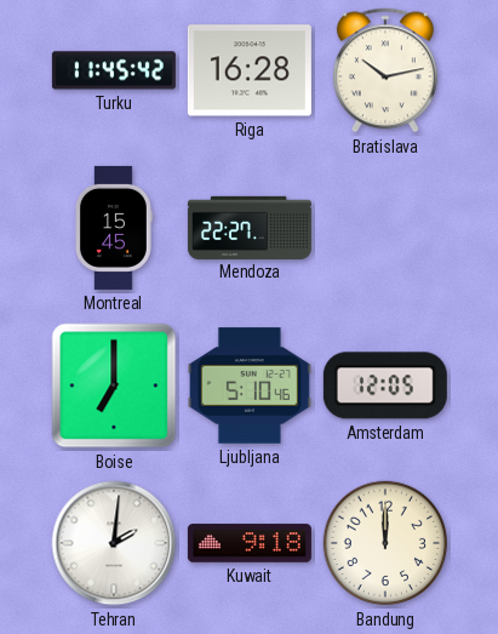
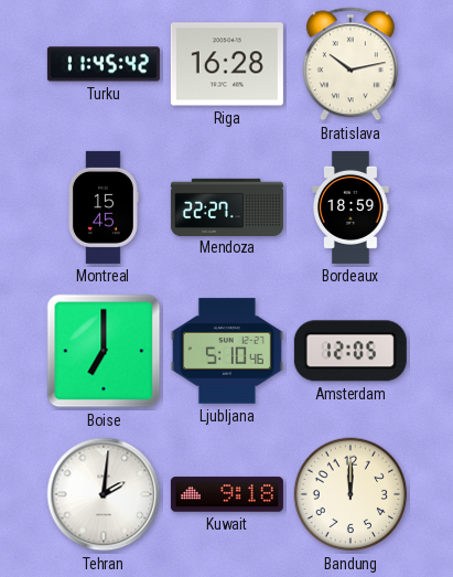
Bordeaux: none -> 18:59 (350, 207)
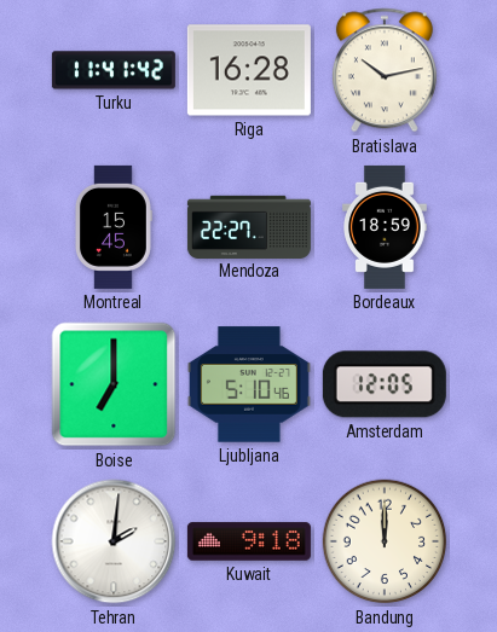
Turku: 11:45 -> 11:41 (114, 70)
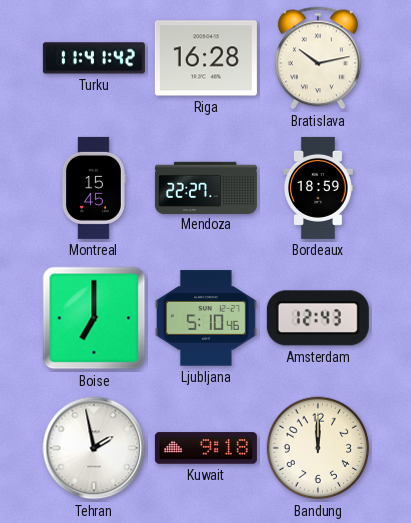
Amsterdam: 12:05 -> 12:43 (318, 318)
Tehran: 2:01 -> 1:58 (94, 448)
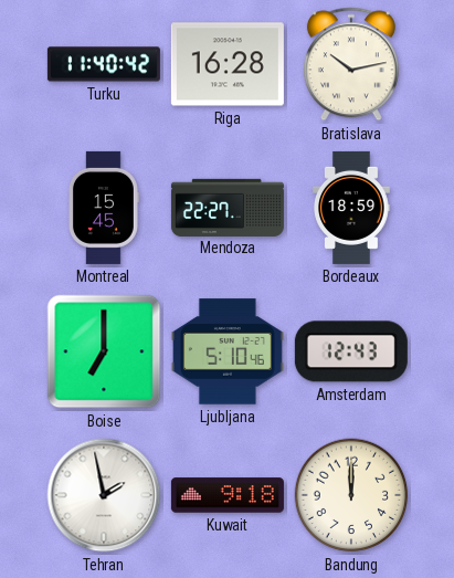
Turku: 11:41 -> 11:40 (104, 64)
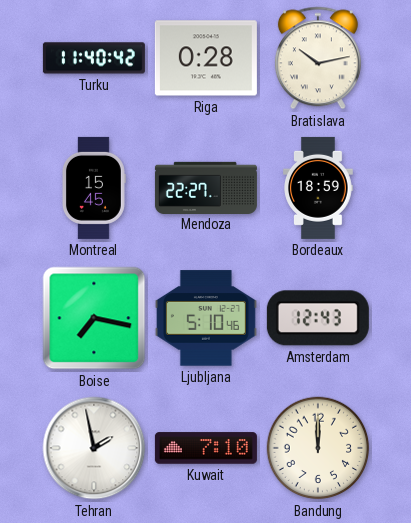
Riga: 16:28 -> 0:28 (206, 58)
Boise: 7:00 -> 7:17 (94, 318)
Kuwait: 9:18 -> 7:10 (206, 448)
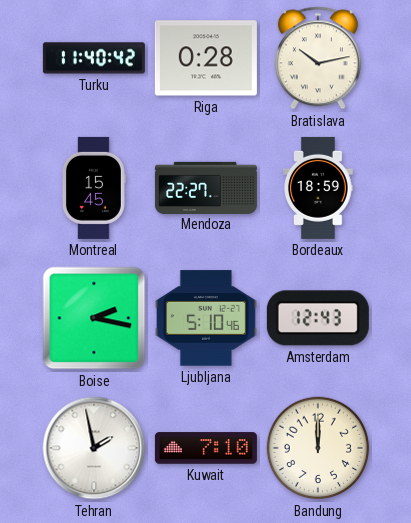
Boise: 7:17 -> 2:17 (94, 318)
